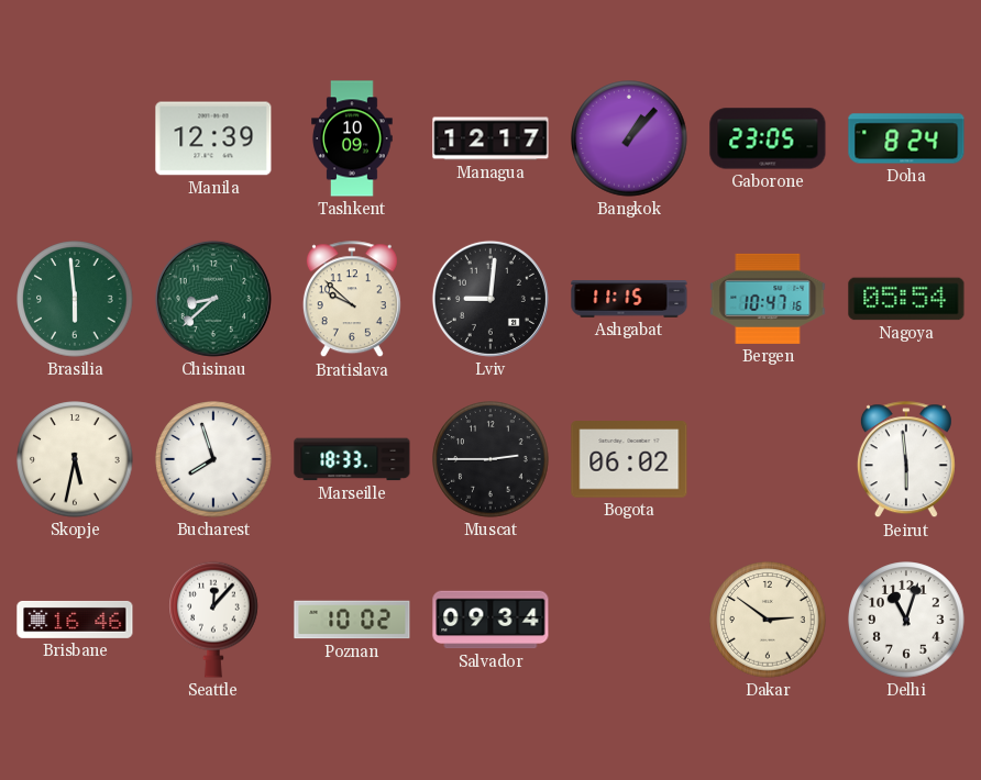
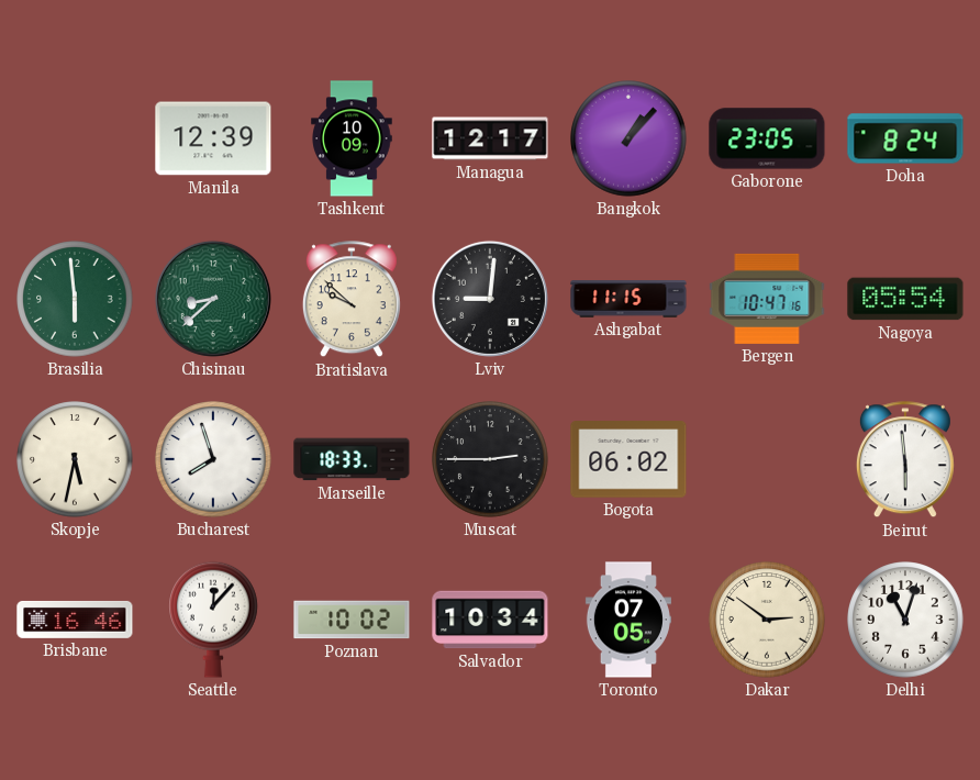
Salvador: 09:34 -> 10:34 (490, 620)
Toronto: none -> 07:05 (628, 620)
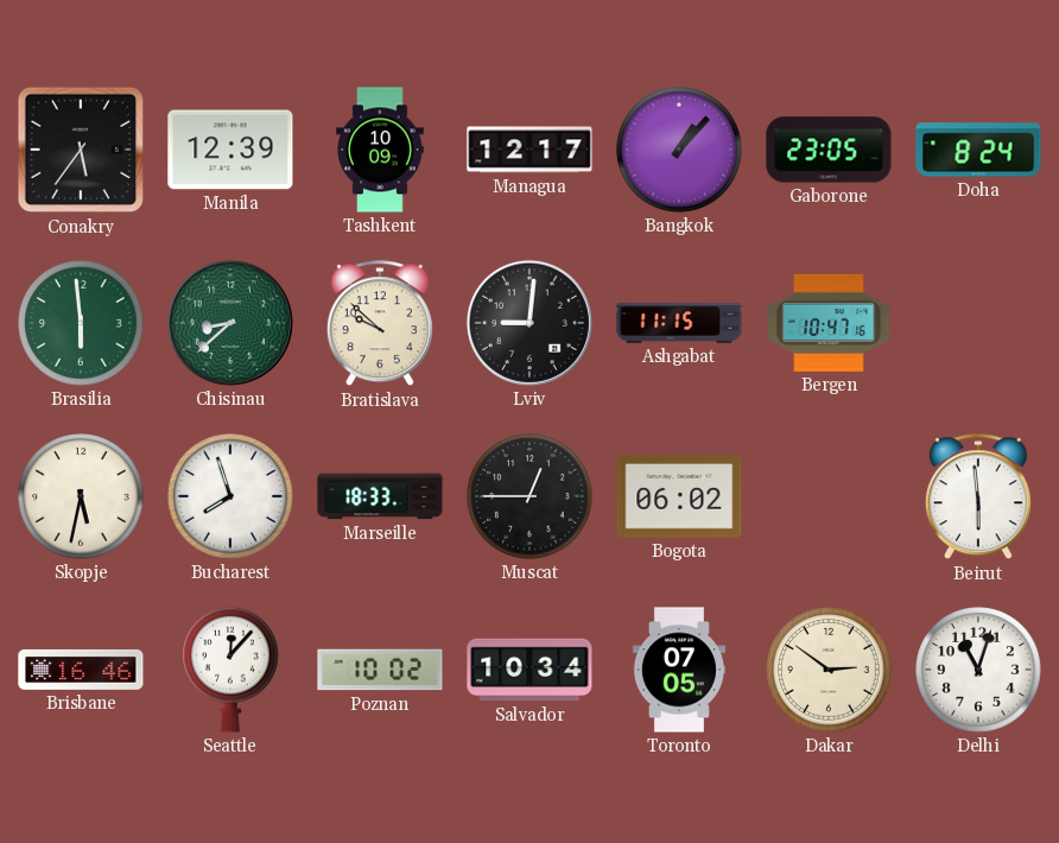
Conakry: none -> 5:36 (81, 150)
Nagoya: 05:54 -> none (905, 299)
Muscat: 2:45 -> 12:45 (529, 496)
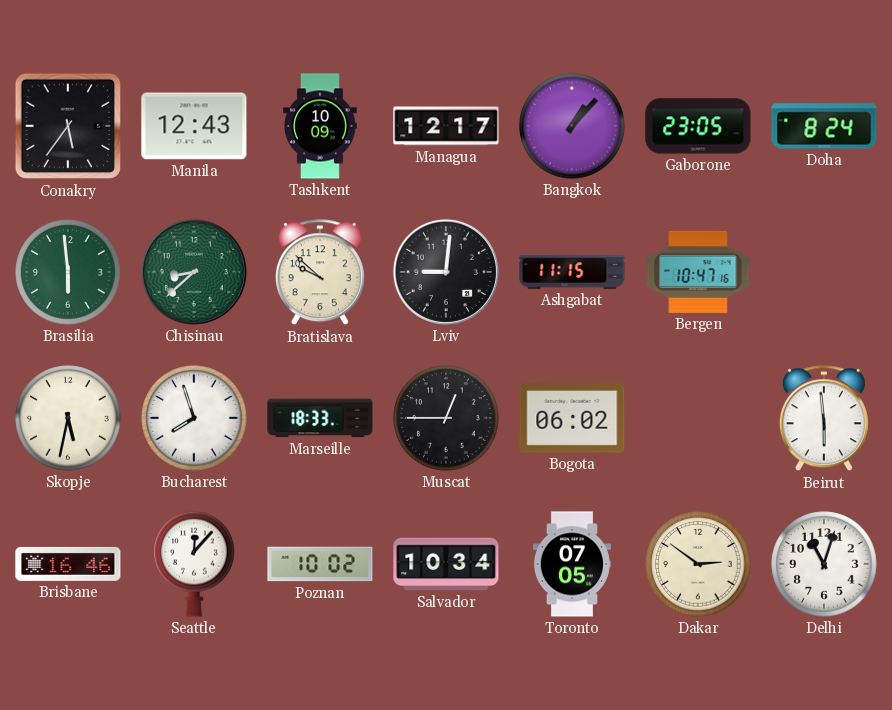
Manila: 12:39 -> 12:43 (194, 126)
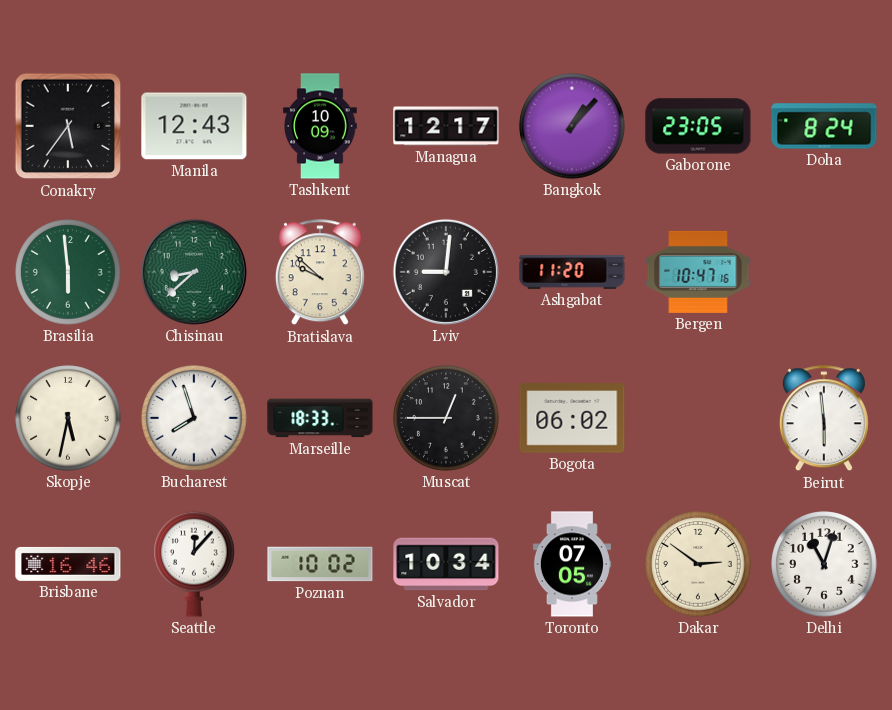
Ashgabat: 11:15 -> 11:20 (572, 272)
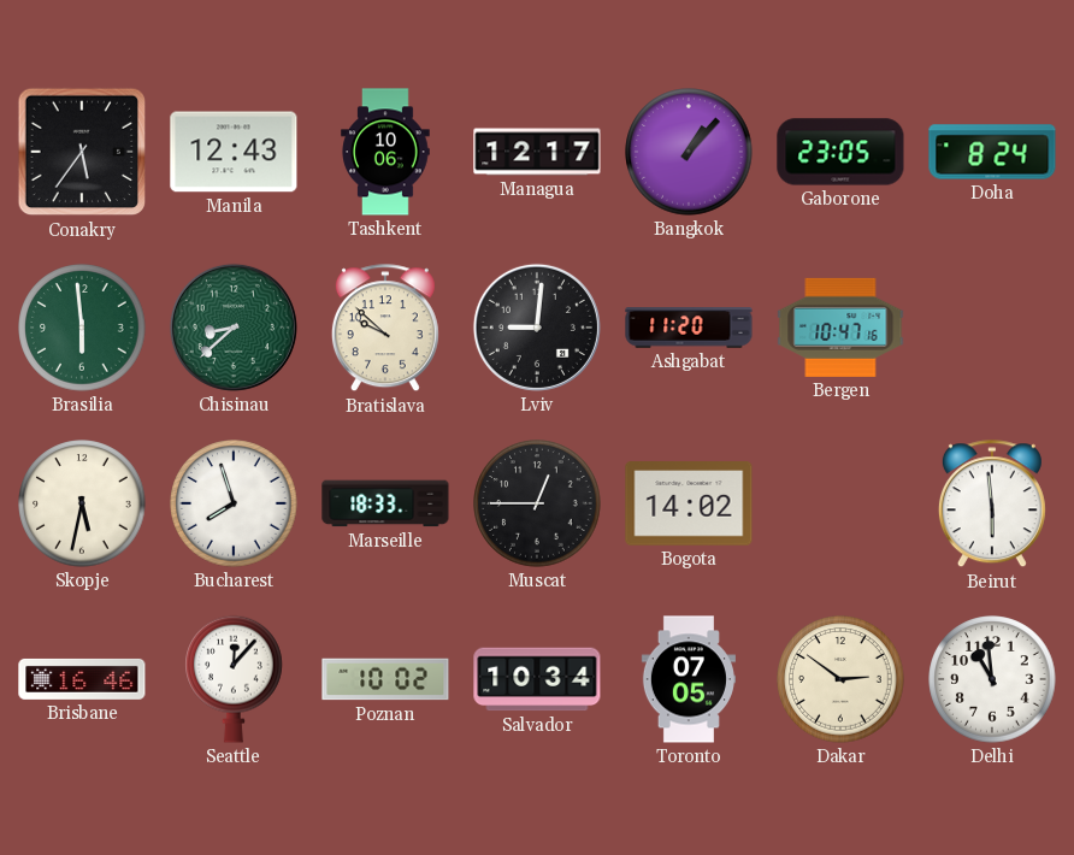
Tashkent: 10:09 -> 10:06 (385, 152)
Bogota: 06:02 -> 14:02 (689, 503)
Delhi: 11:03 -> 10:59 (992, 679)
